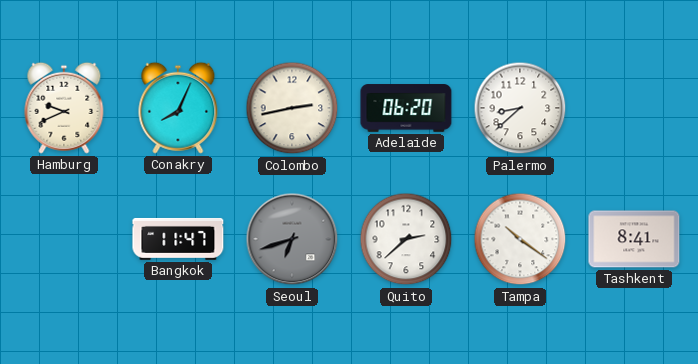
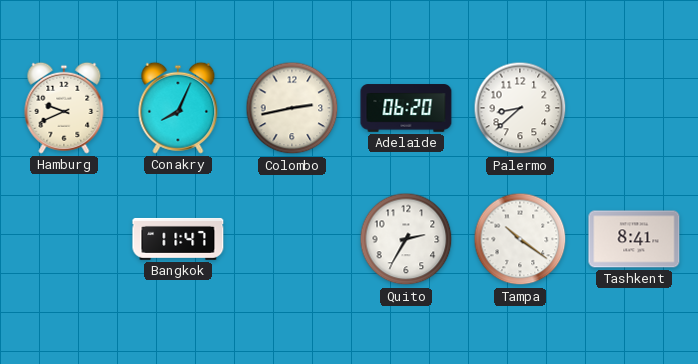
Seoul: 6:42 -> none (292, 239)
Quito: 2:38 -> 2:35 (406, 239)
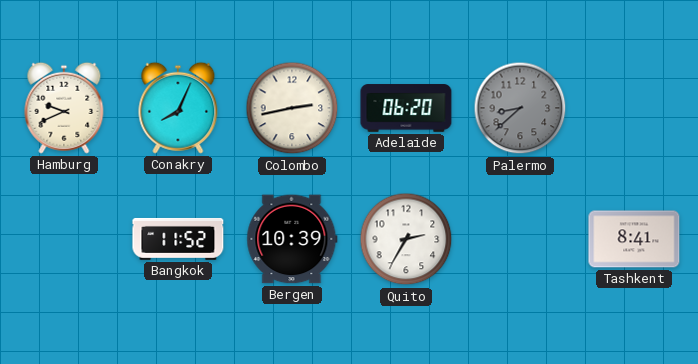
Palermo dial: white -> grey (520, 108)
Bangkok: 11:47 -> 11:52 (178, 239)
Bergen: none -> 10:39 (292, 239)
Tampa: 10:21 -> none (520, 239)
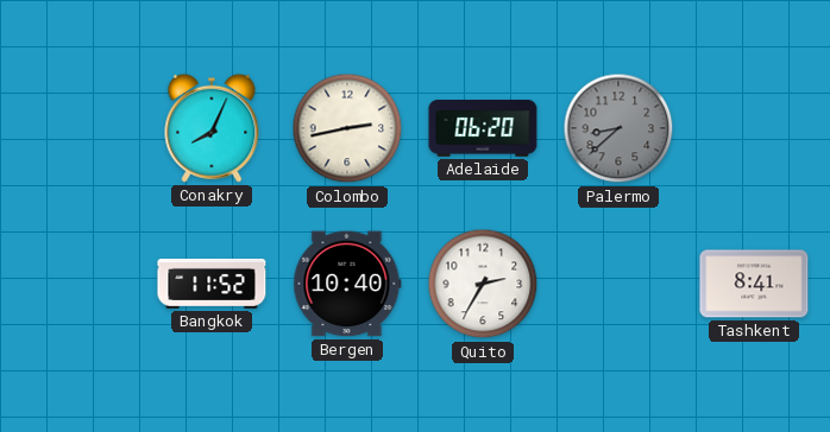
Hamburg: 9:41 -> none (64, 108)
Bergen: 10:39 -> 10:40 (347, 284)
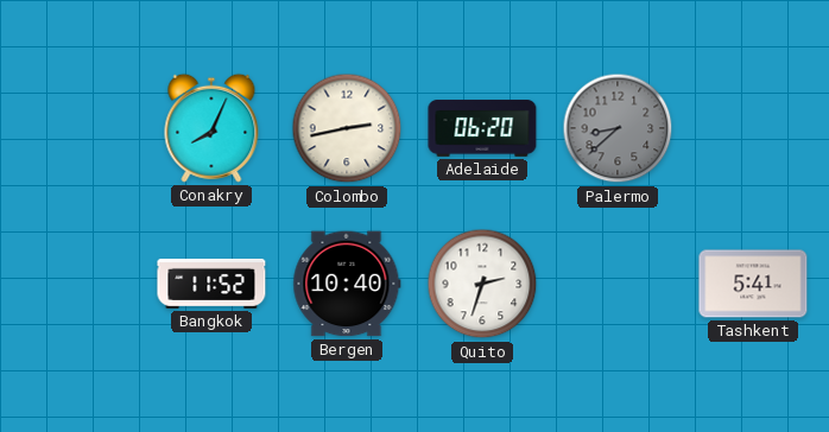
Quito: 2:35 -> 2:33 (482, 284)
Tashkent: 8:41 -> 5:41 (753, 284)
